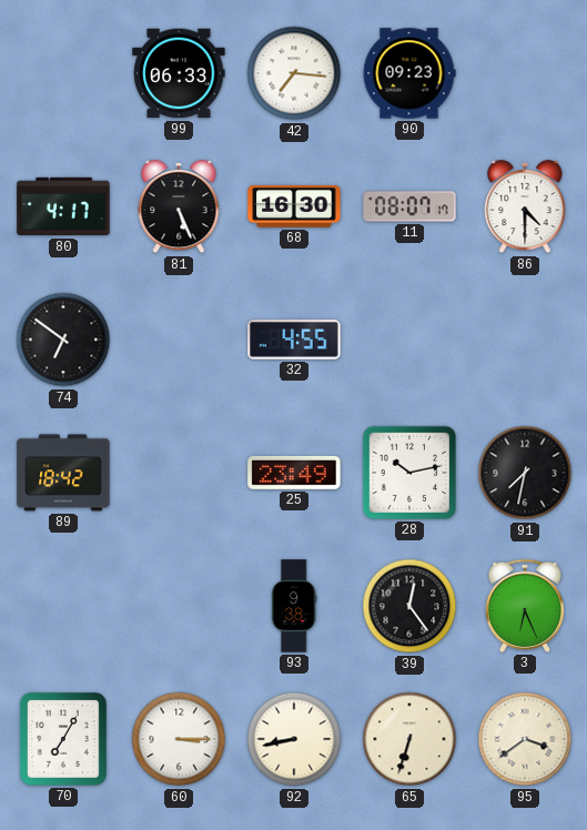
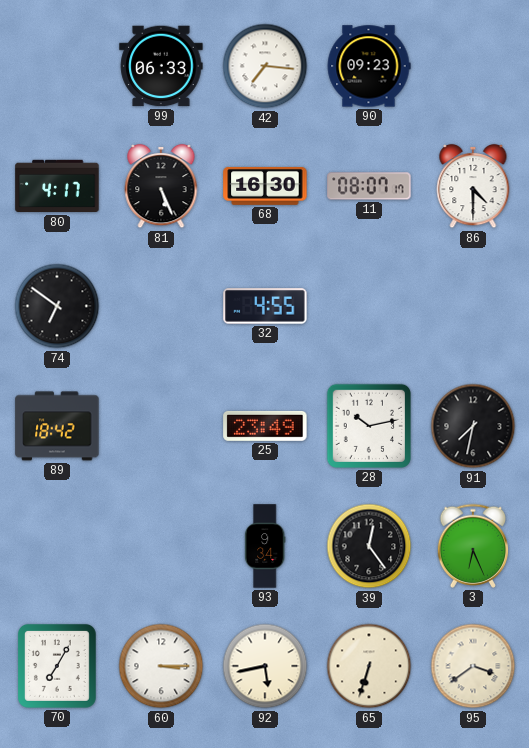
93: 9:38 -> 9:34 (265, 546)
92: 8:43 -> 5:43 (265, 666)
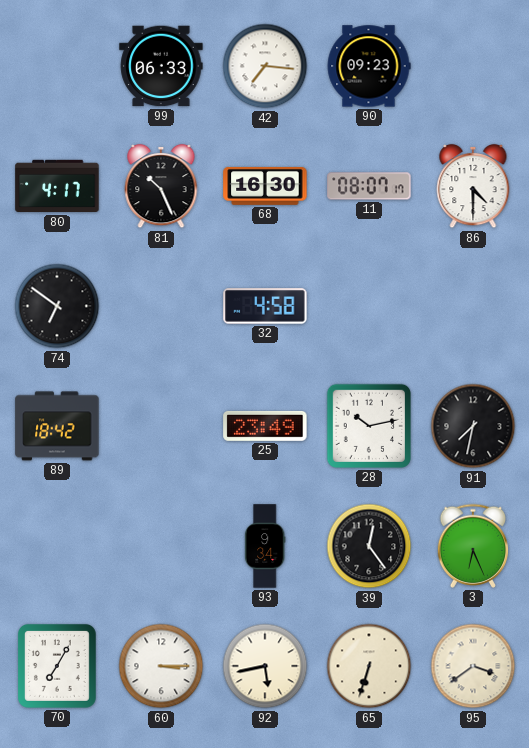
81: 5:26 -> 10:26 (161, 186)
32: 4:55 -> 4:58 (265, 306)
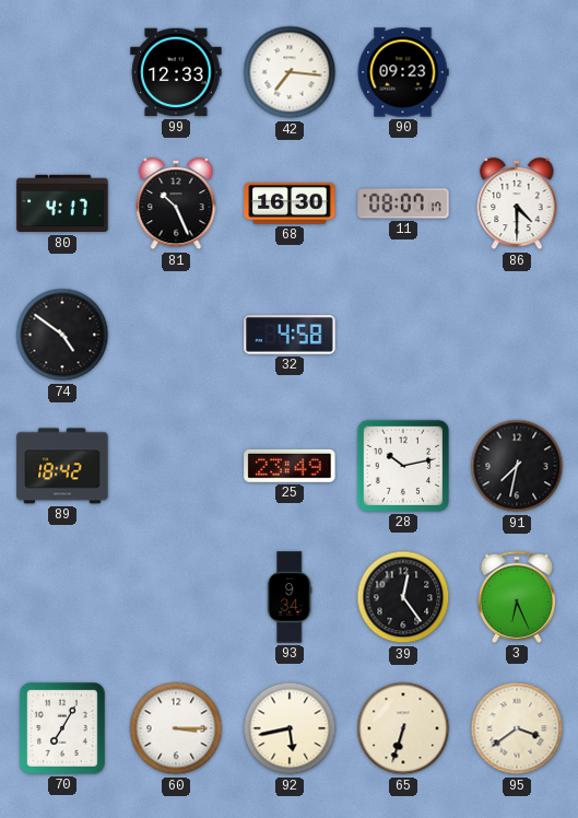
99: 06:33 -> 12:33 (176, 72)
74: 6:51 -> 4:51 (62, 335)
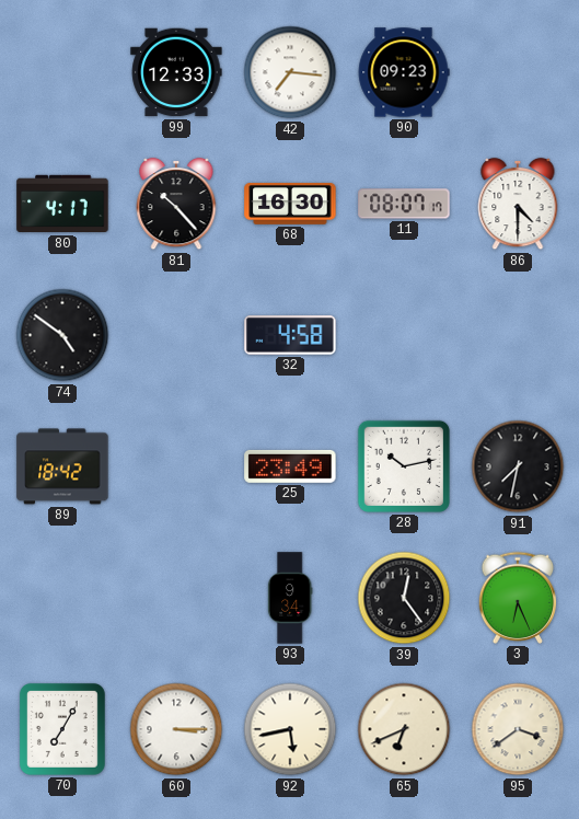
81: 10:26 -> 10:23 (176, 204)
65: 6:33 -> 6:41 (404, 729)
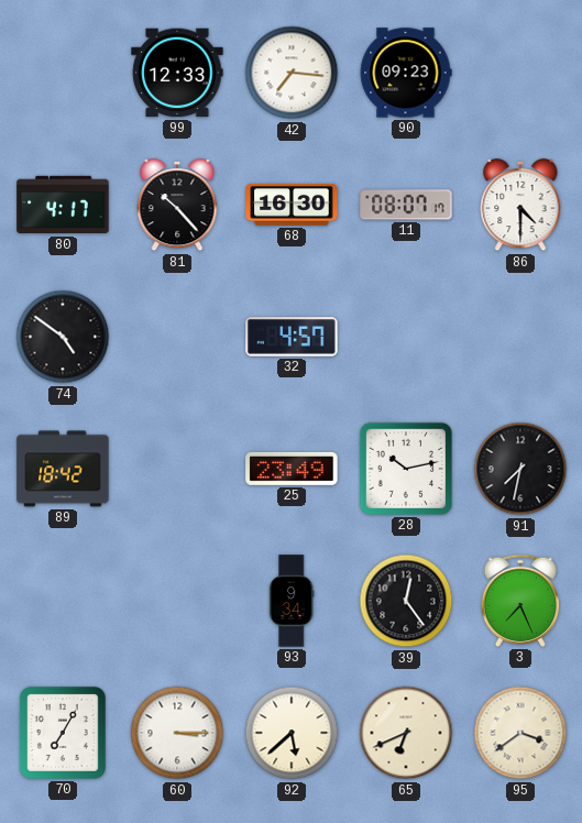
32: 4:58 -> 4:57 (292, 337)
3: 6:26 -> 7:26 (520, 601)
92: 5:43 -> 5:38 (292, 733)
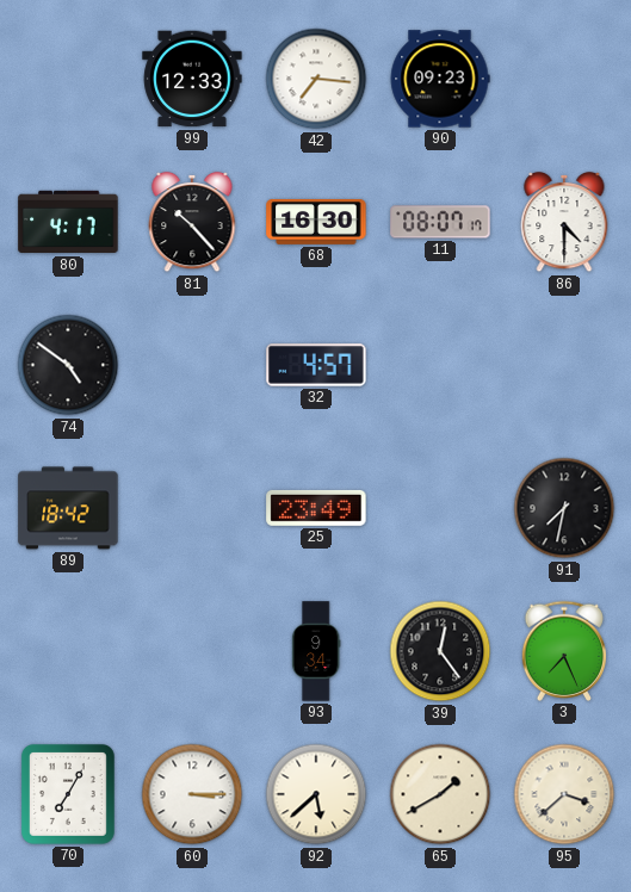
28: 10:13 -> none (406, 469)
65: 6:41 -> 1:40 (440, 794)
95: 3:39 -> 3:38 (564, 794)
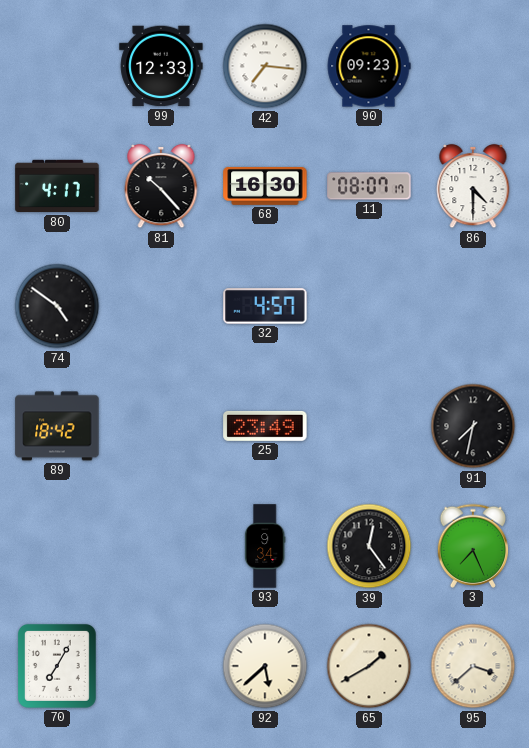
60: 3:15 -> none (192, 794)
